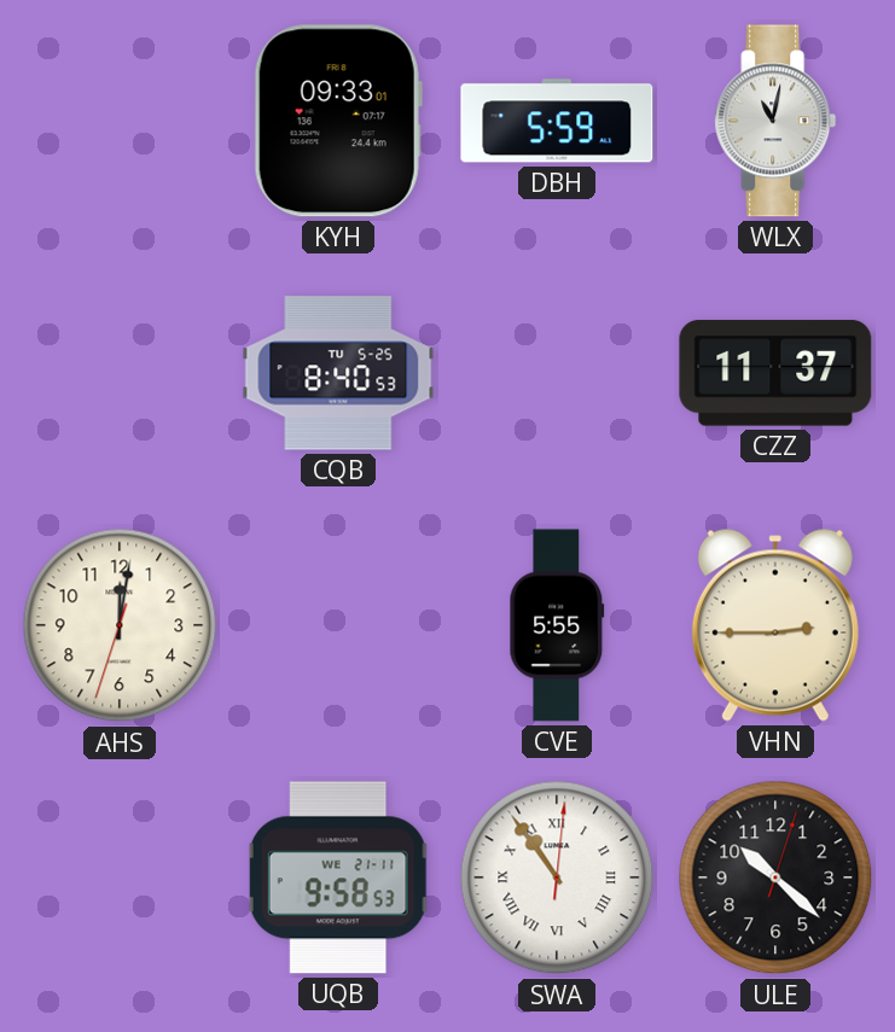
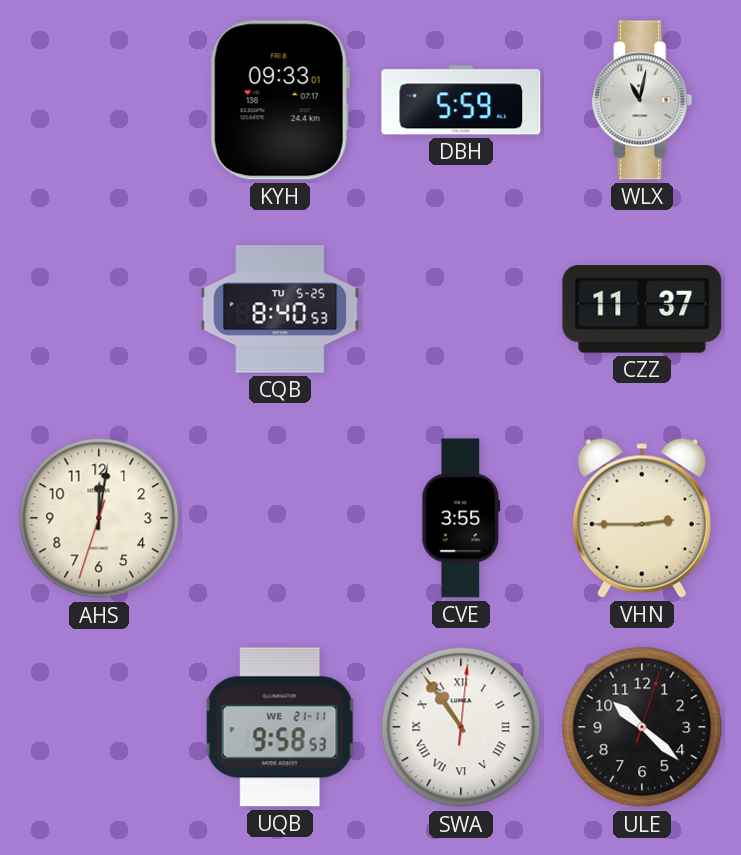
CVE: 5:55 -> 3:55 (461, 518)
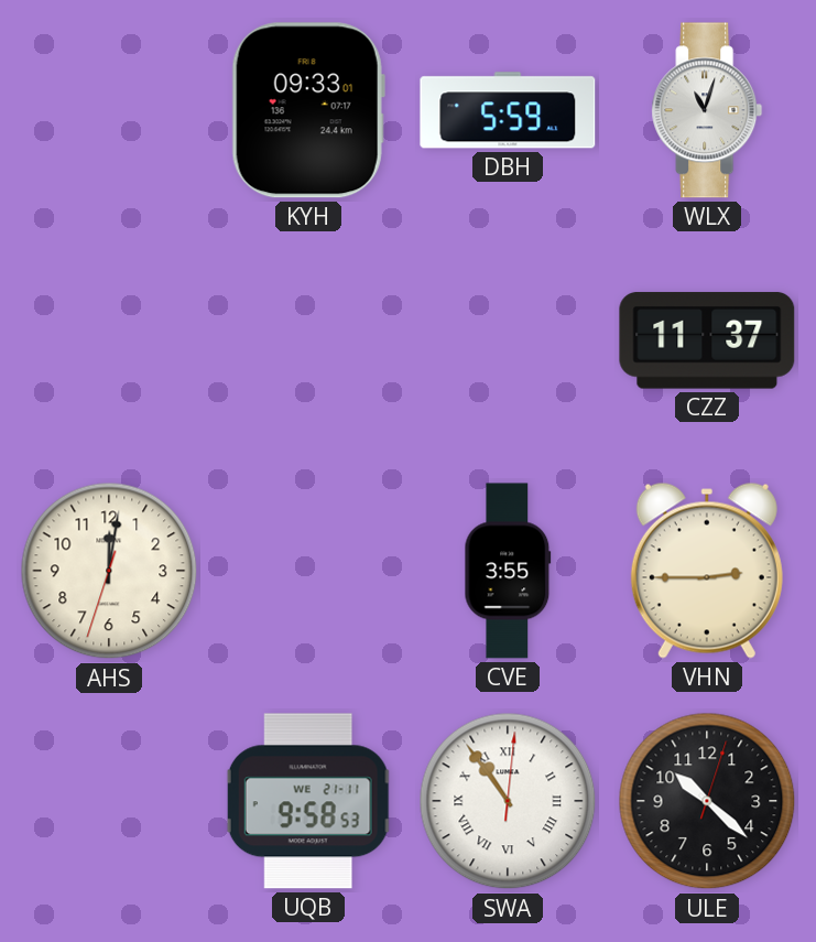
WLX: 11:02 -> 11:03 (707, 110)
CQB: 8:40 -> none (280, 309)
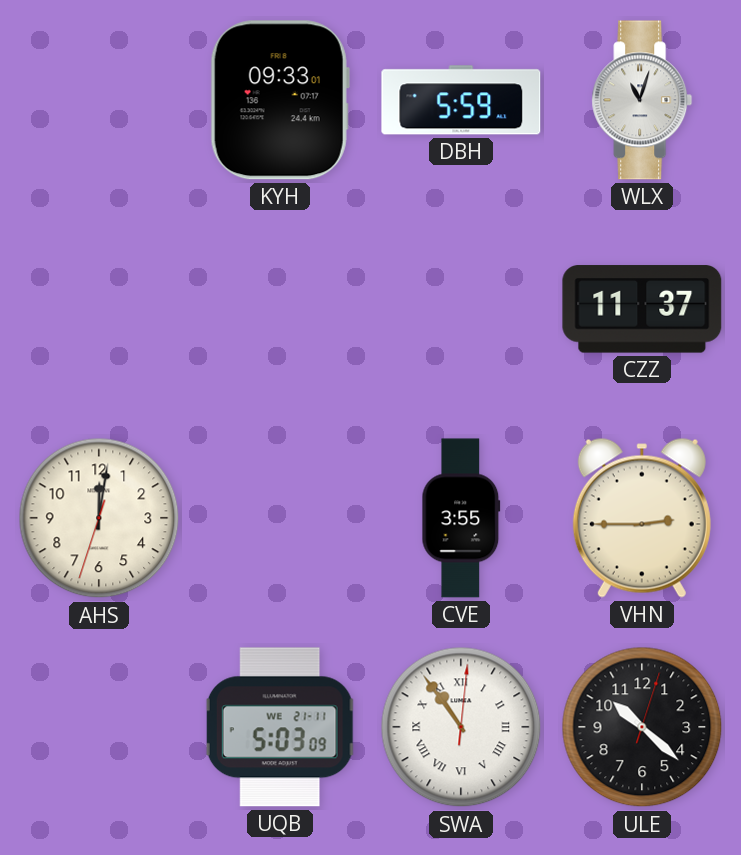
UQB: 9:58 -> 5:03 (280, 727)
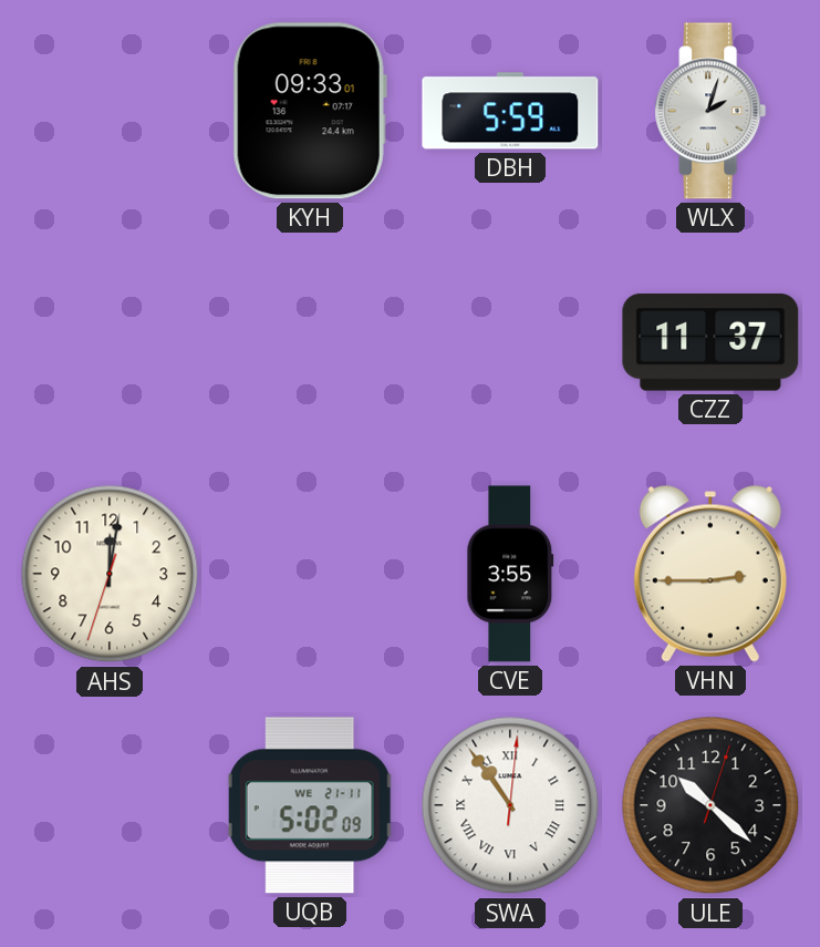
WLX: 11:03 -> 2:03 (710, 111)
UQB: 5:03 -> 5:02 (310, 805)
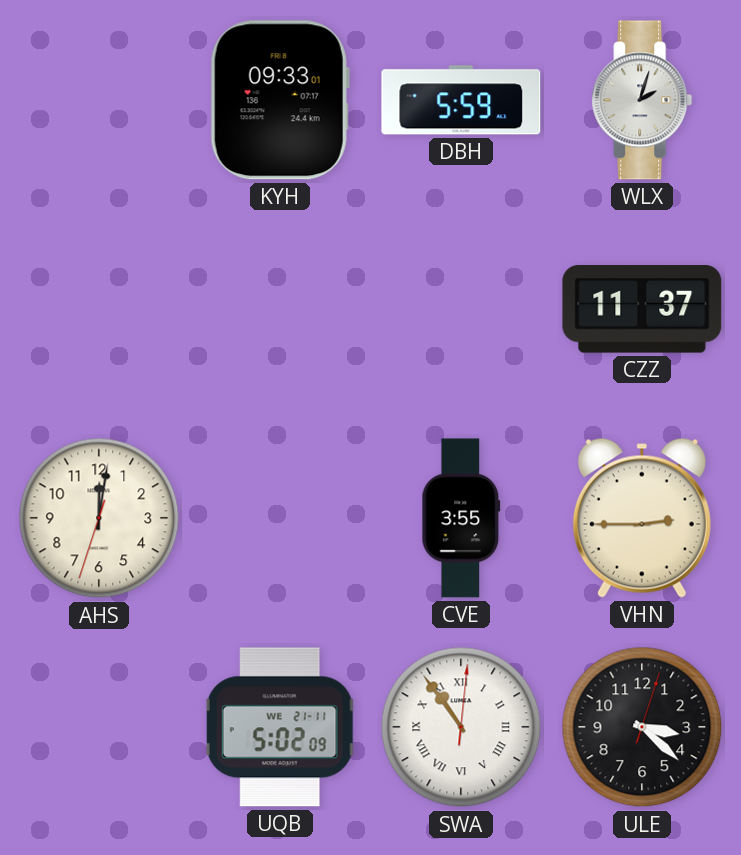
ULE: 10:22 -> 3:22 (642, 727)
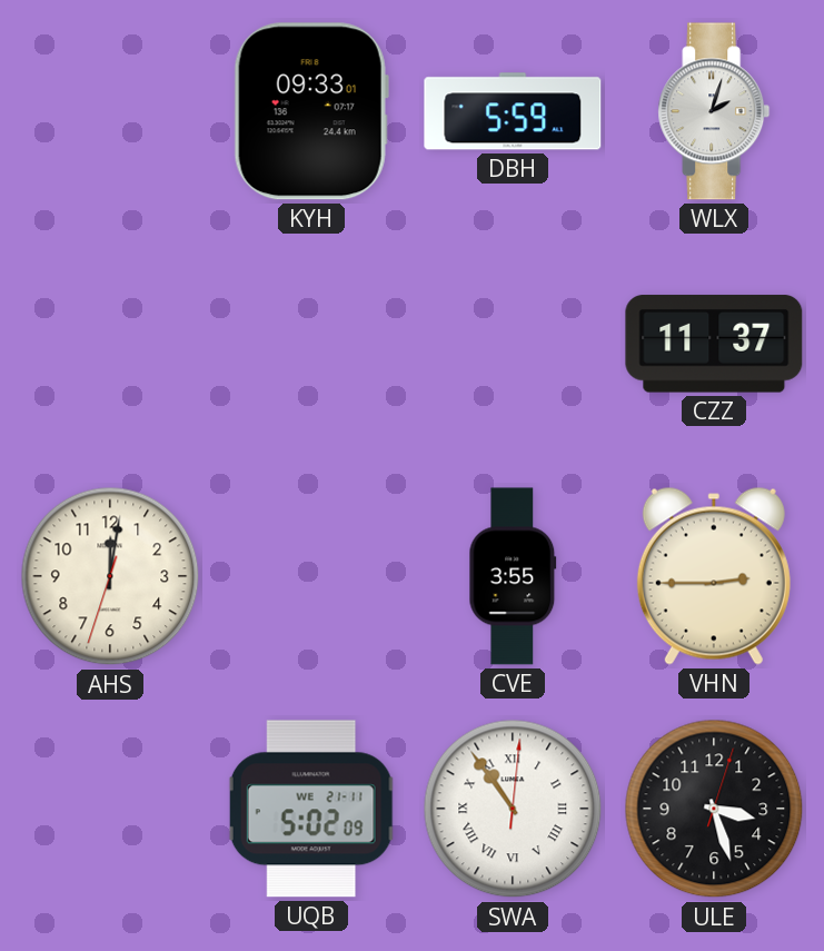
ULE: 3:22 -> 3:27 (714, 809)
